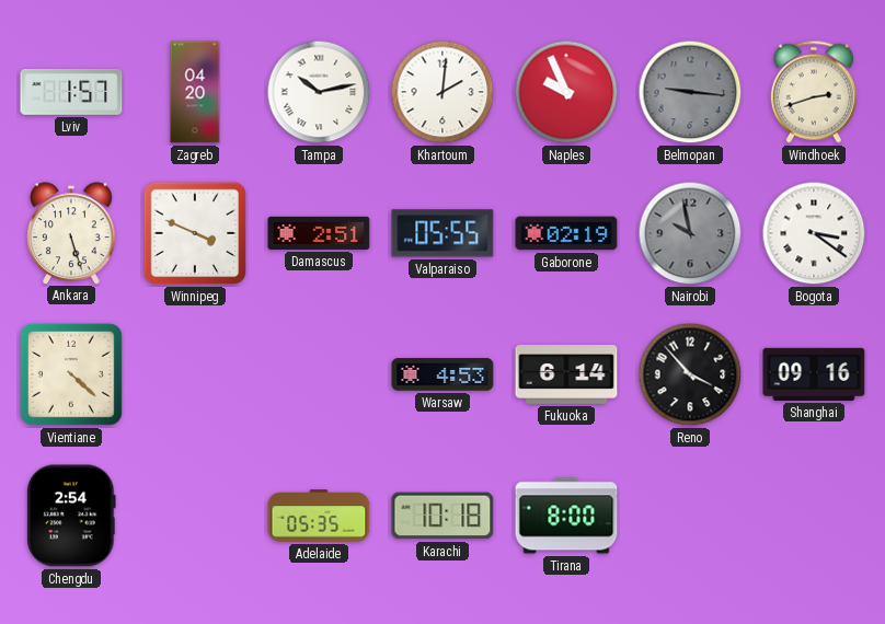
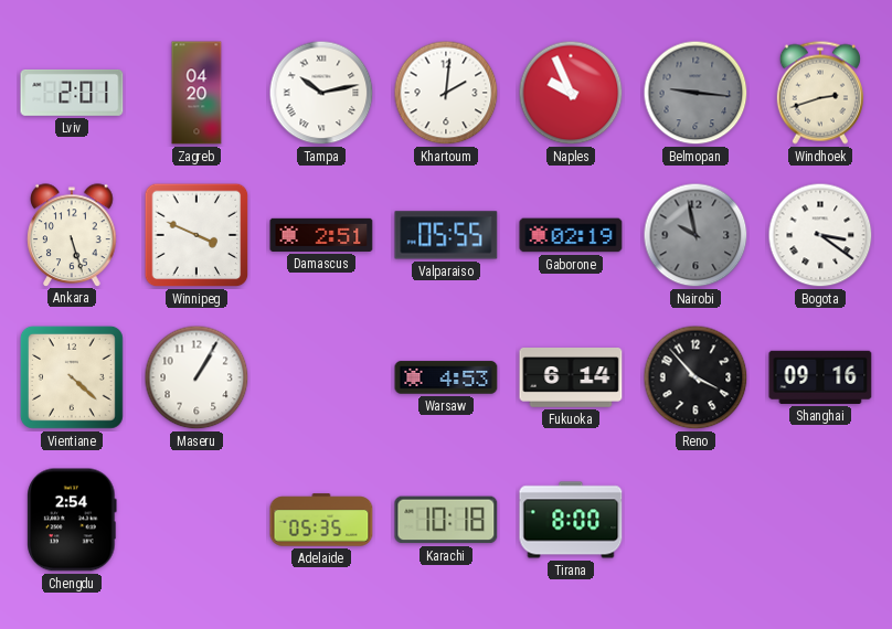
Lviv: 1:57 -> 2:01 (72, 93)
Maseru: none -> 1:05 (197, 377)
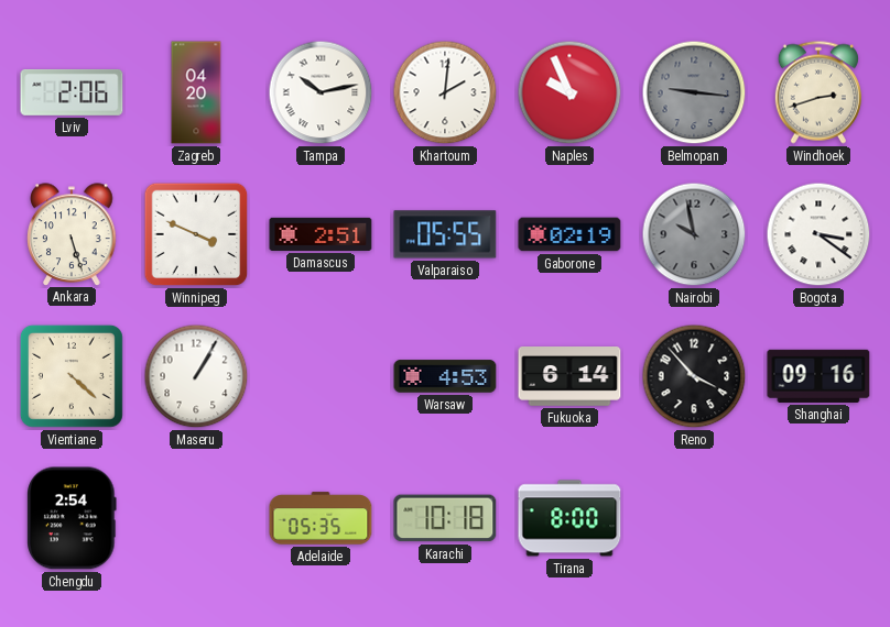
Lviv: 2:01 -> 2:06 (72, 92)
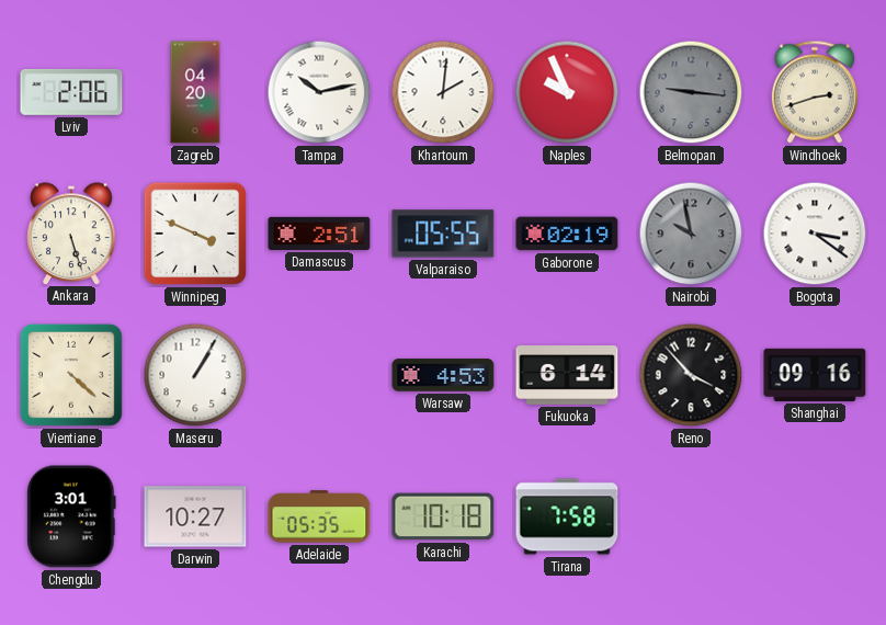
Chengdu: 2:54 -> 3:01 (71, 516)
Darwin: none -> 10:27 (195, 516)
Tirana: 8:00 -> 7:58 (567, 516)
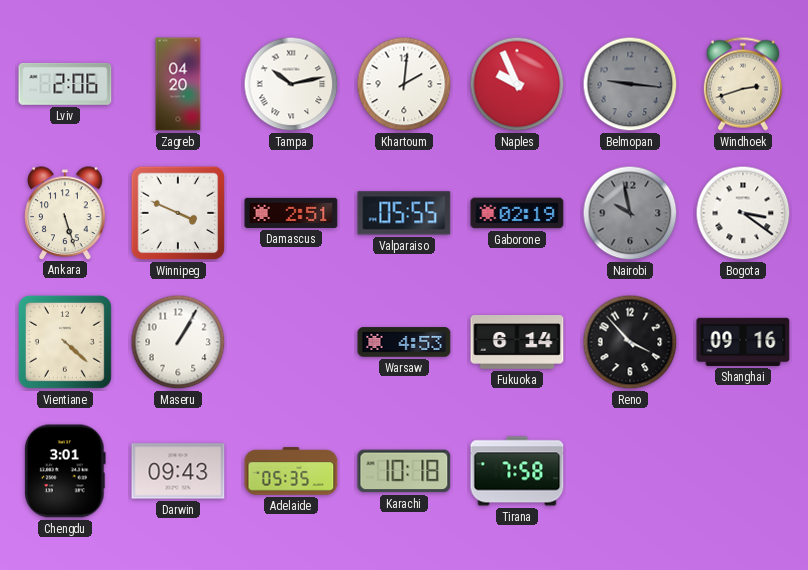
Darwin: 10:27 -> 09:43 (178, 471)
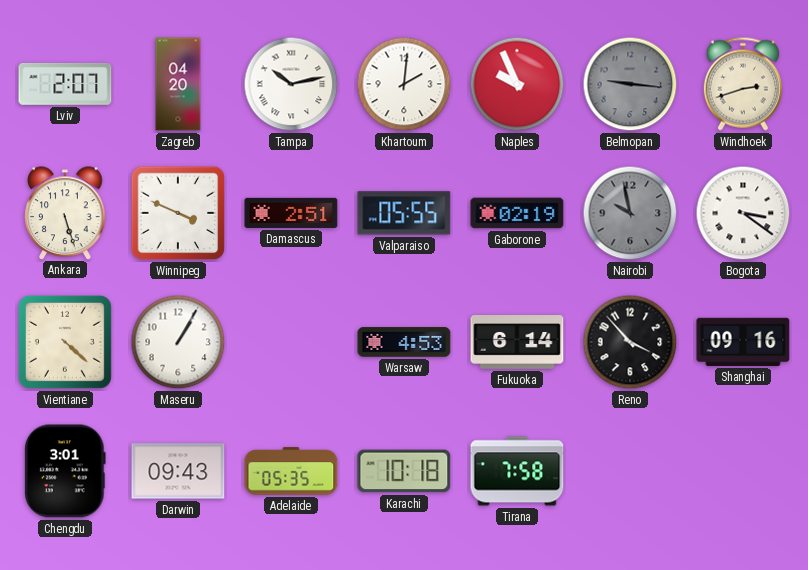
Lviv: 2:06 -> 2:07 (65, 84)
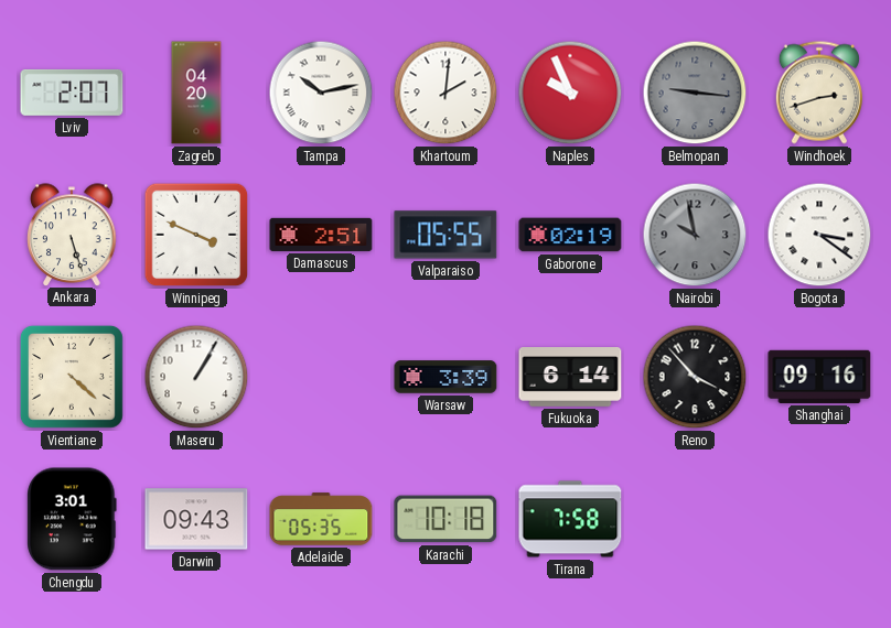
Warsaw: 4:53 -> 3:39 (445, 377)
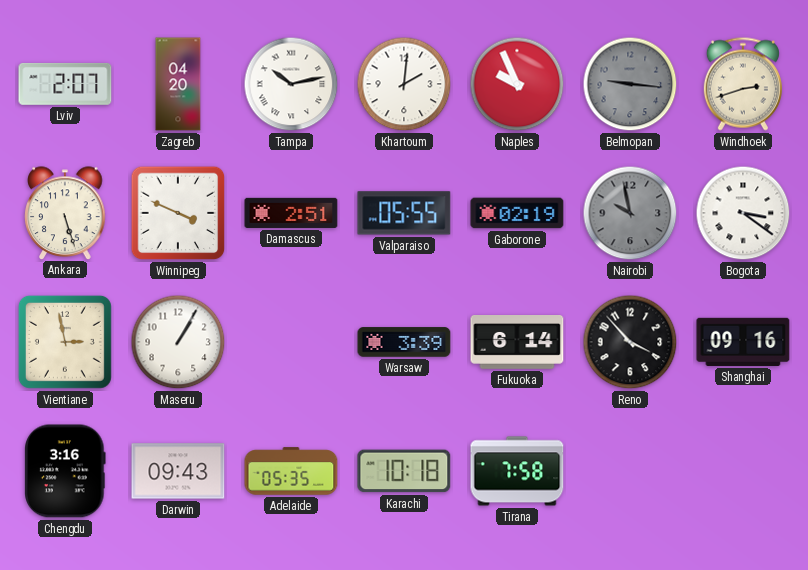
Vientiane: 4:22 -> 2:58 (65, 342)
Chengdu: 3:01 -> 3:16 (65, 471)
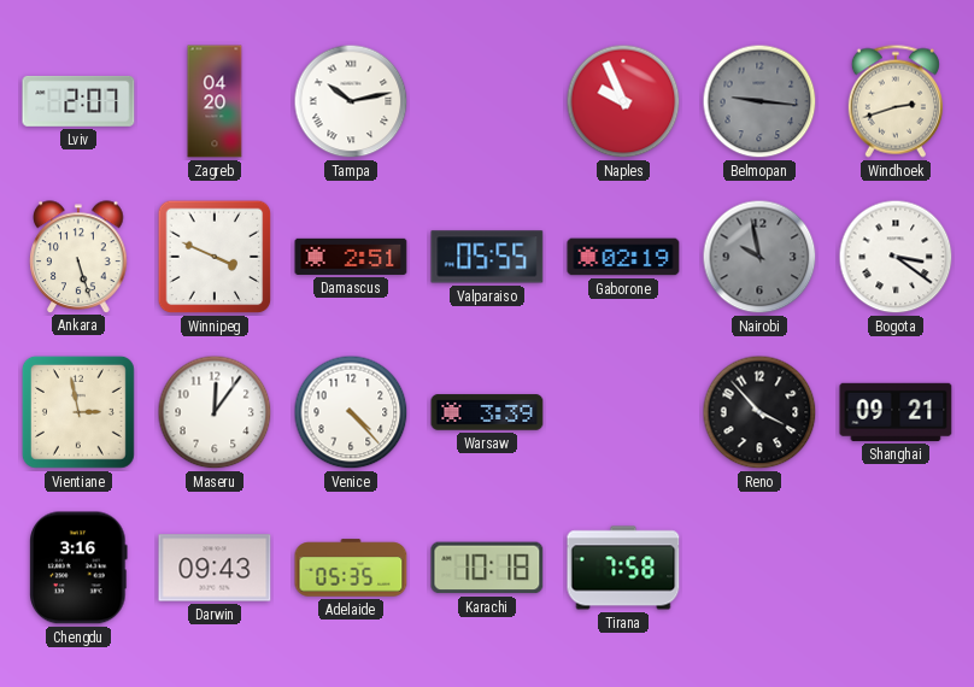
Khartoum: 2:01 -> none (404, 84)
Maseru: 1:05 -> 12:06 (215, 412)
Venice: none -> 4:23 (351, 412)
Fukuoka: 6:14 -> none (517, 343)
Shanghai: 09:16 -> 09:21 (896, 412)
